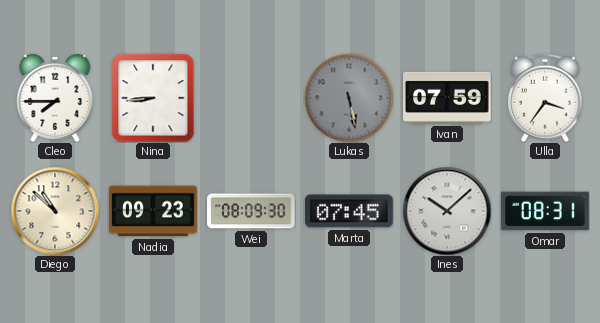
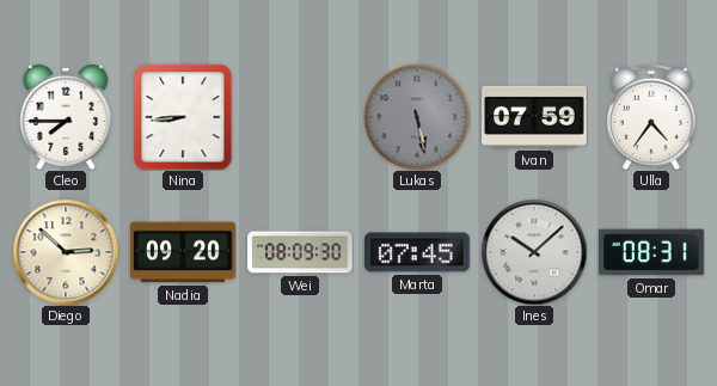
Ulla: 3:36 -> 4:36 (651, 117)
Diego: 10:52 -> 2:52 (66, 252)
Nadia: 09:23 -> 09:20 (183, 252)
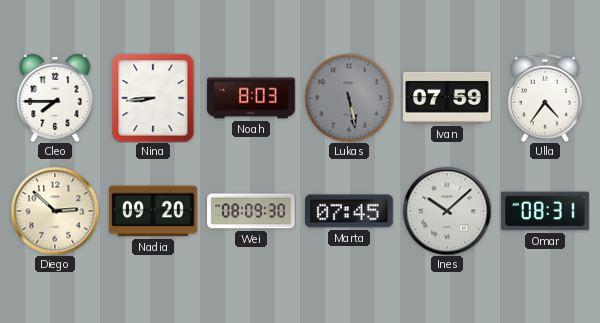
Noah: none -> 8:03 (251, 98)
